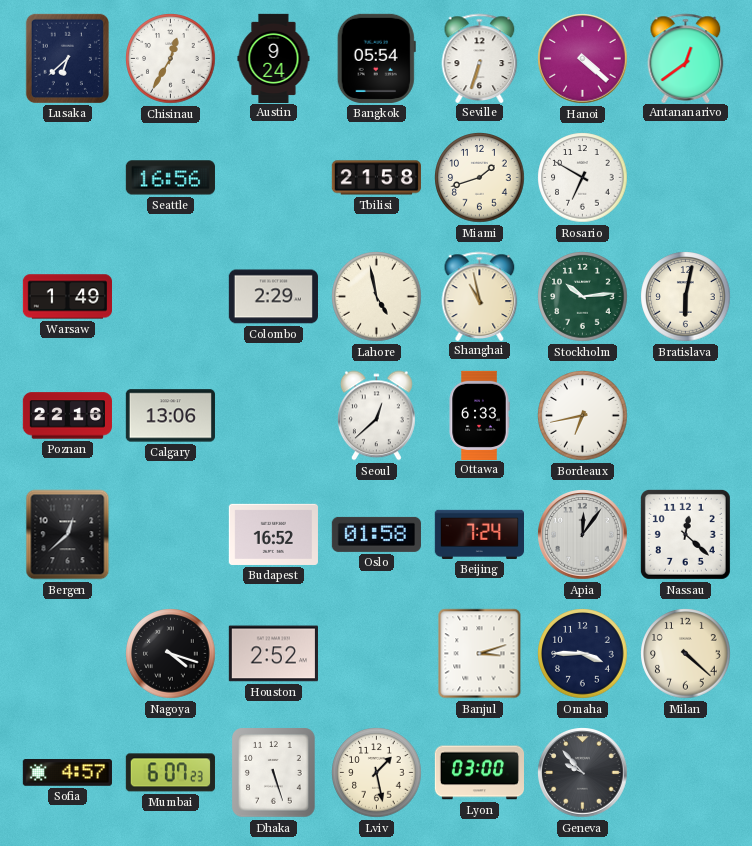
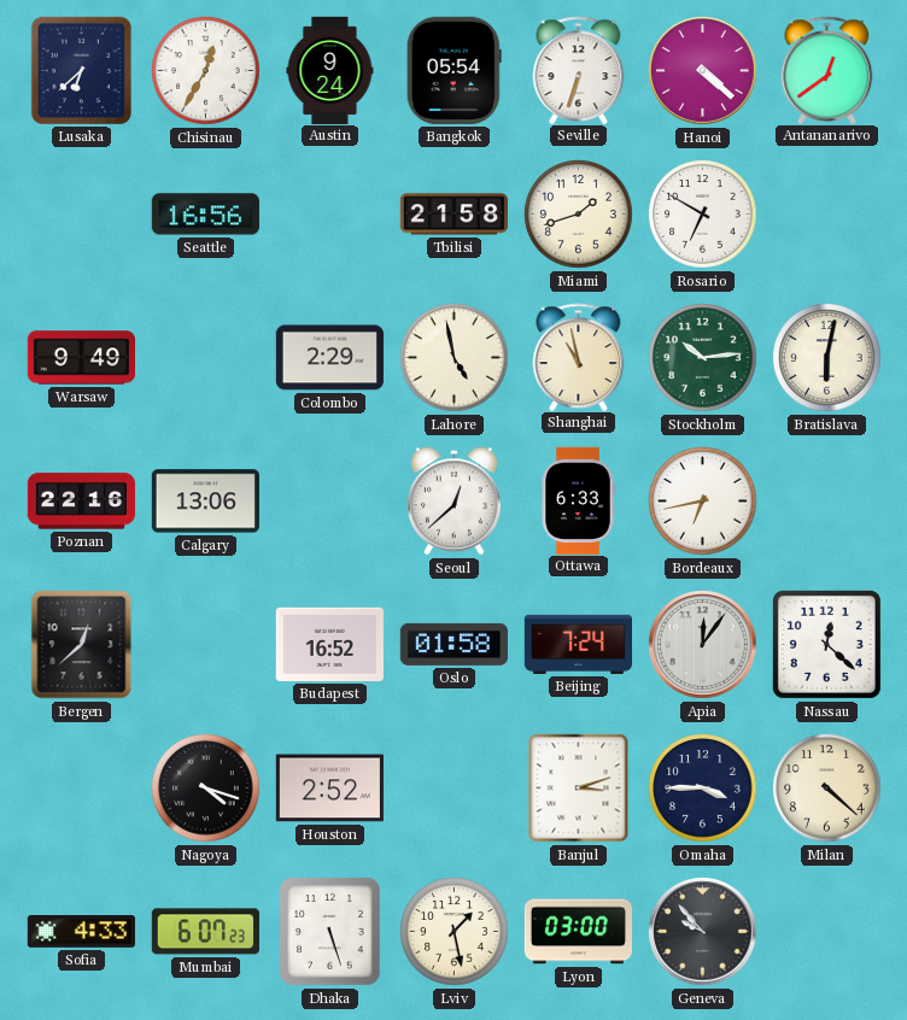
Warsaw: 1:49 -> 9:49 (81, 358)
Sofia: 4:57 -> 4:33 (81, 932)
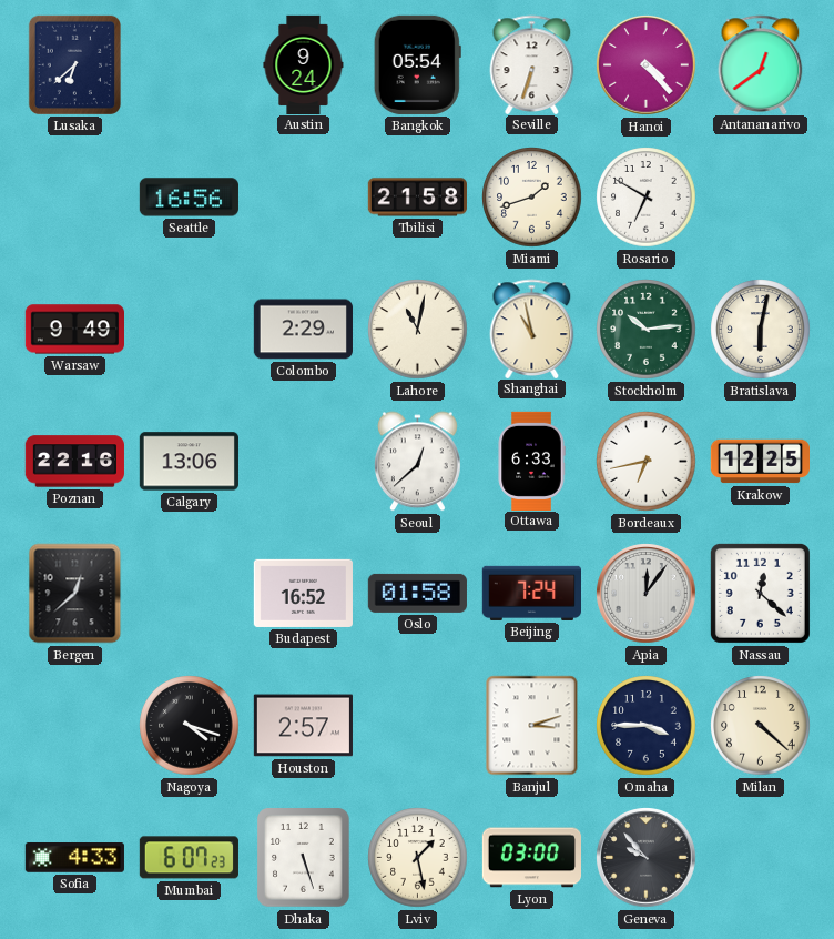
Chisinau: 12:35 -> none (206, 71)
Hanoi: 4:22 -> 4:23 (647, 65)
Lahore: 4:58 -> 11:02 (418, 330)
Krakow: none -> 12:25 (760, 462)
Houston: 2:52 -> 2:57 (303, 726)
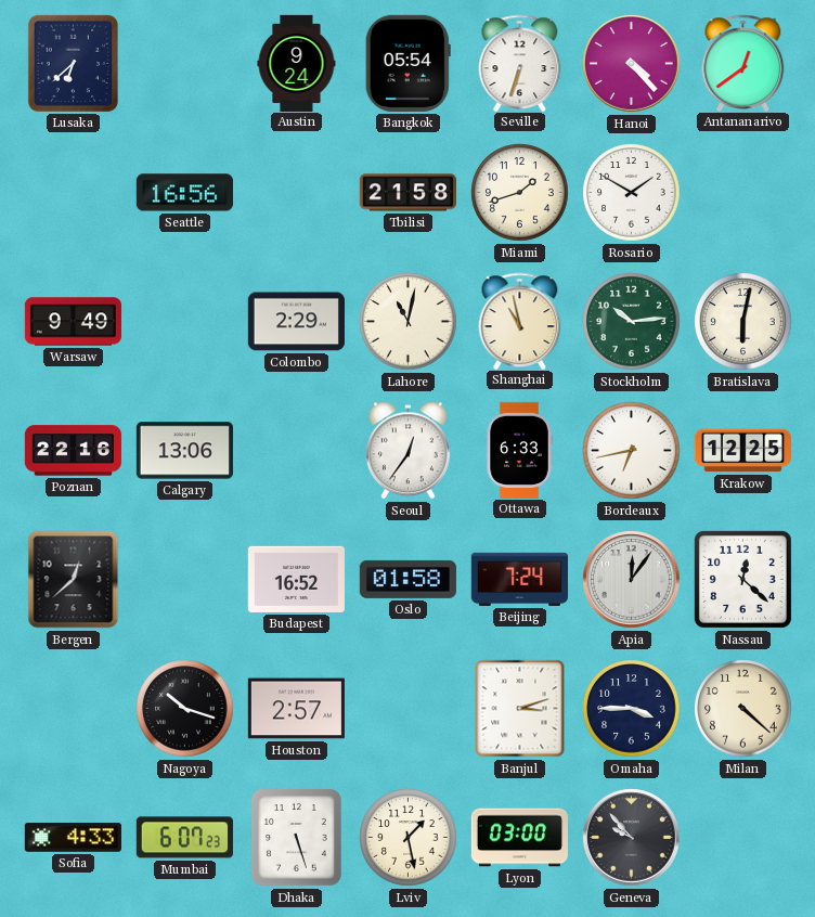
Rosario: 6:50 -> 1:50 (632, 193)
Seoul: 12:38 -> 12:36 (407, 451)
Nagoya: 4:18 -> 10:18 (185, 709)
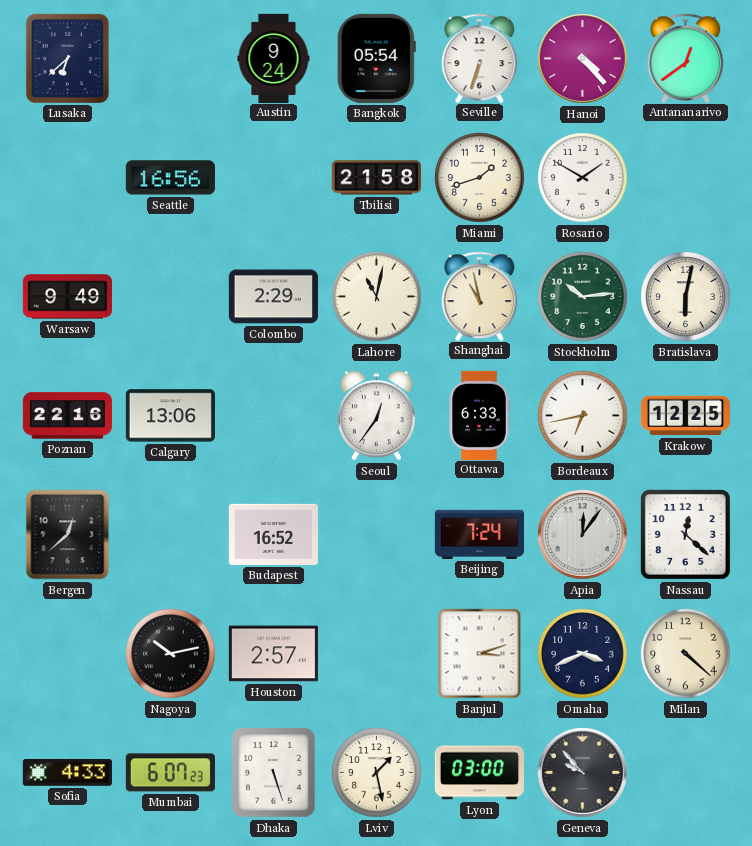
Oslo: 01:58 -> none (407, 579)
Nagoya: 10:18 -> 10:13 (171, 654)
Omaha: 3:45 -> 3:41 (583, 654)
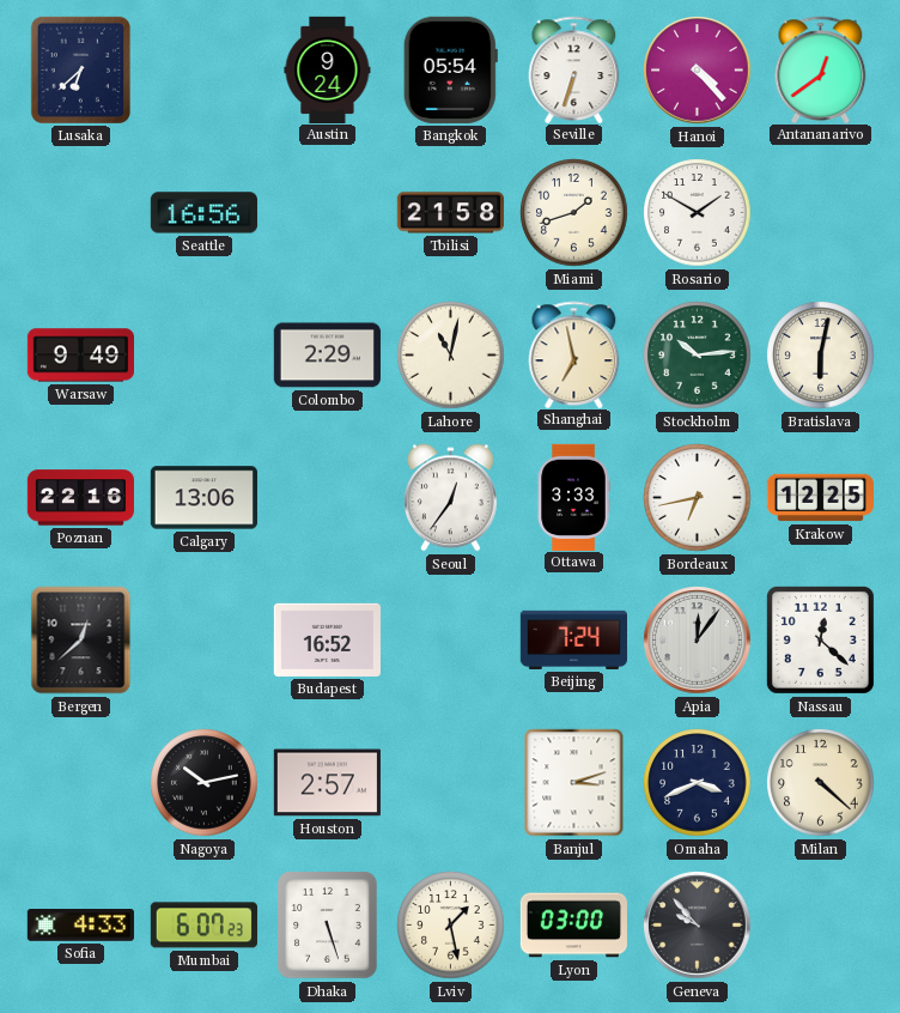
Shanghai: 10:58 -> 6:58 (574, 354)
Ottawa: 6:33 -> 3:33 (573, 497)
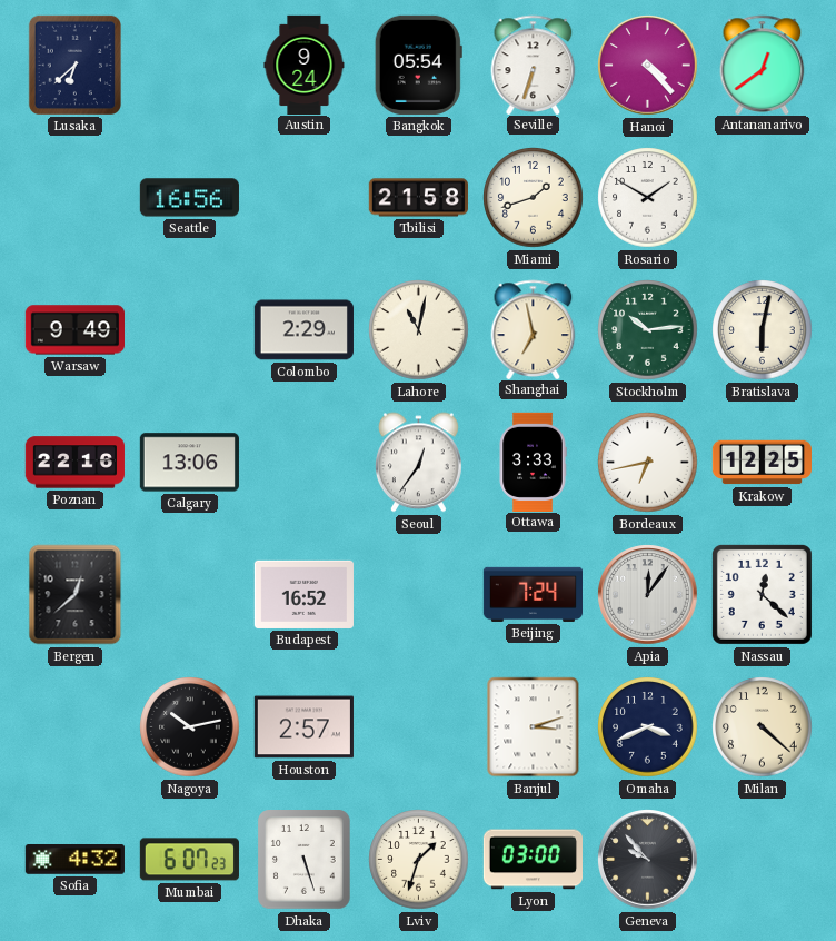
Sofia: 4:33 -> 4:32 (74, 860)
Lviv: 1:28 -> 1:33 (419, 860)
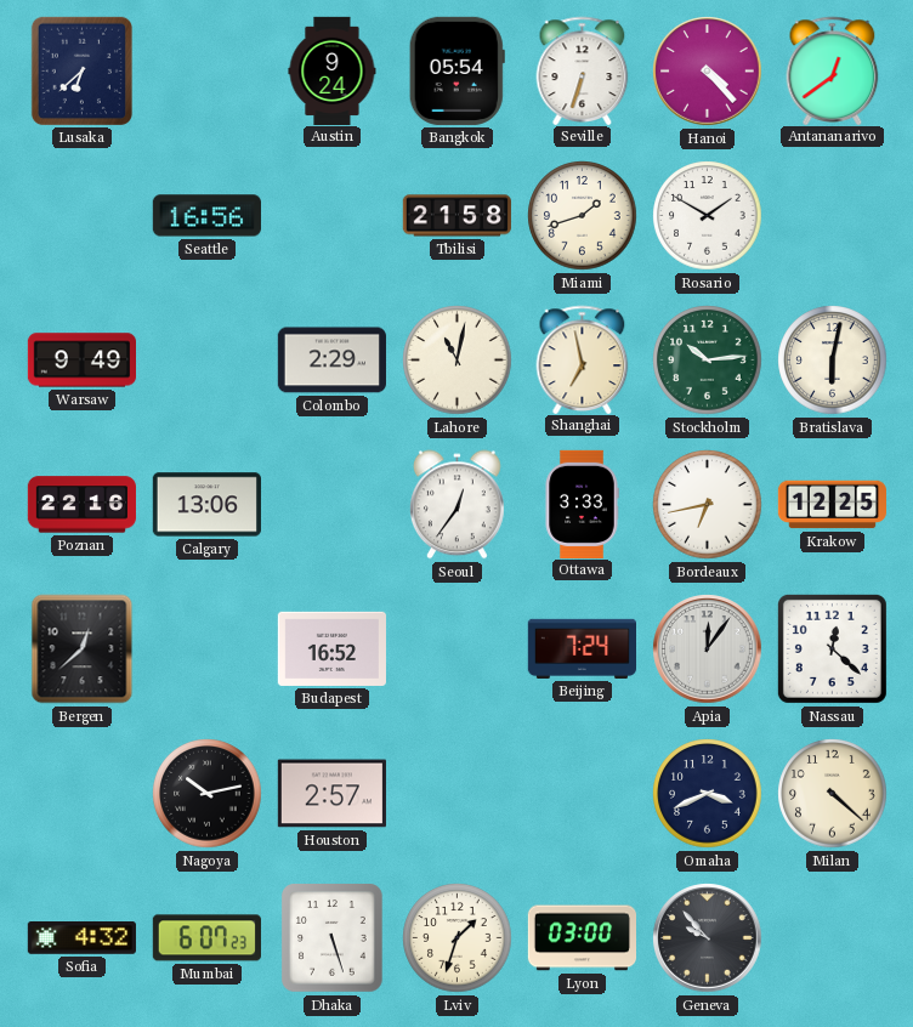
Banjul: 3:12 -> none (534, 727)
